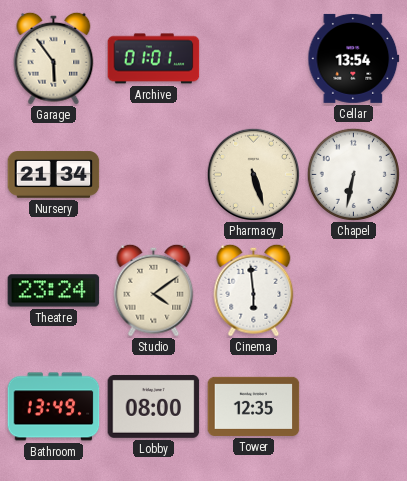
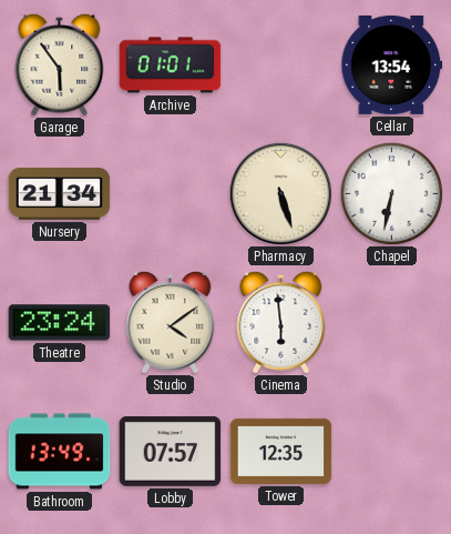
Lobby: 08:00 -> 07:57 (171, 451)
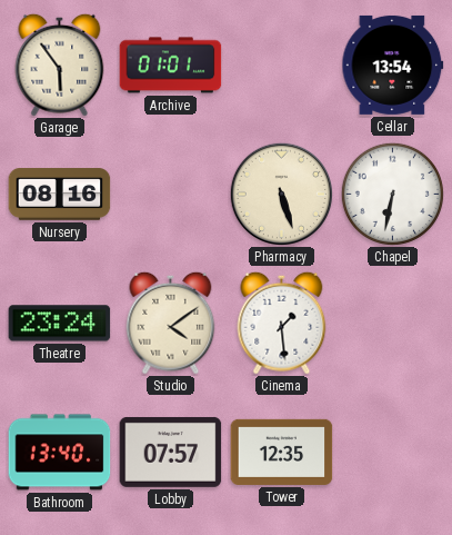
Nursery: 21:34 -> 08:16 (60, 195)
Cinema: 5:59 -> 1:29 (282, 323)
Bathroom: 13:49 -> 13:40 (60, 453)
